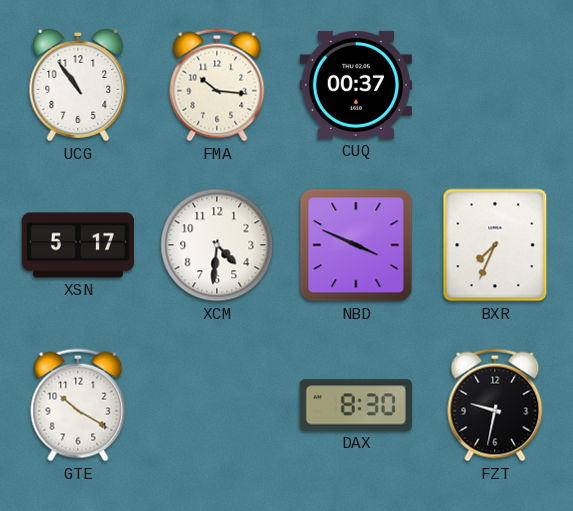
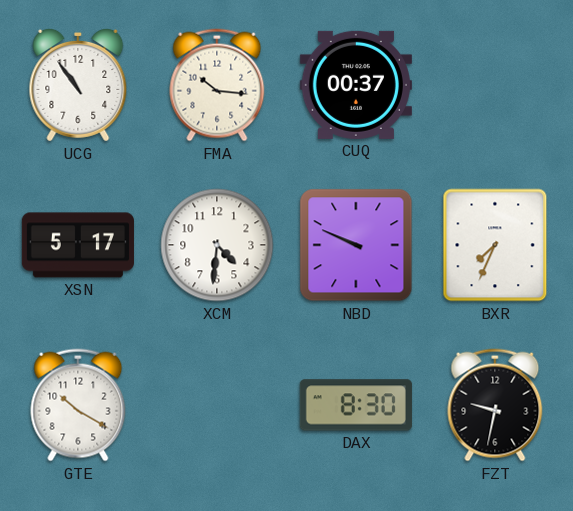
NBD: 3:49 -> 9:49 (356, 245)
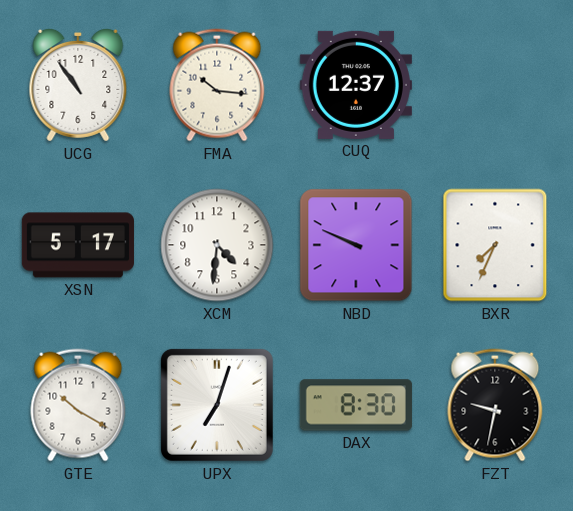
CUQ: 00:37 -> 12:37 (356, 85)
UPX: none -> 7:03 (217, 405)
